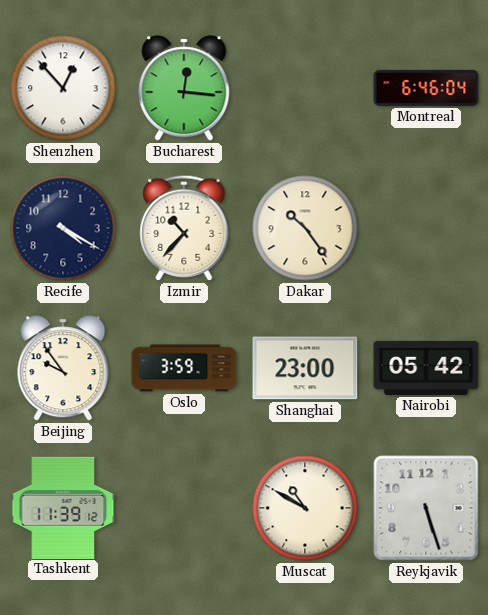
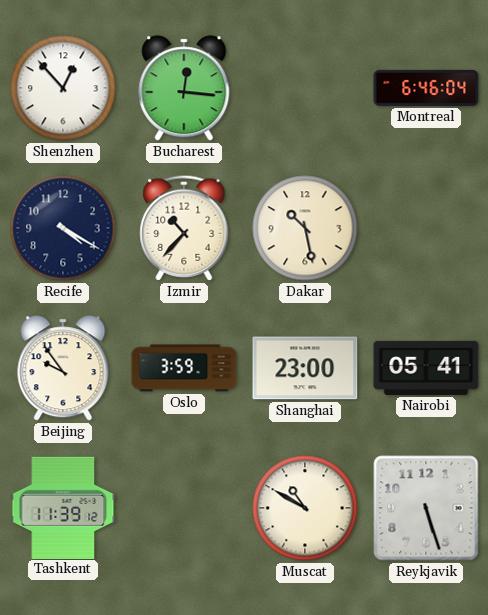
Dakar: 10:24 -> 10:28 (305, 228)
Nairobi: 05:42 -> 05:41 (426, 368)
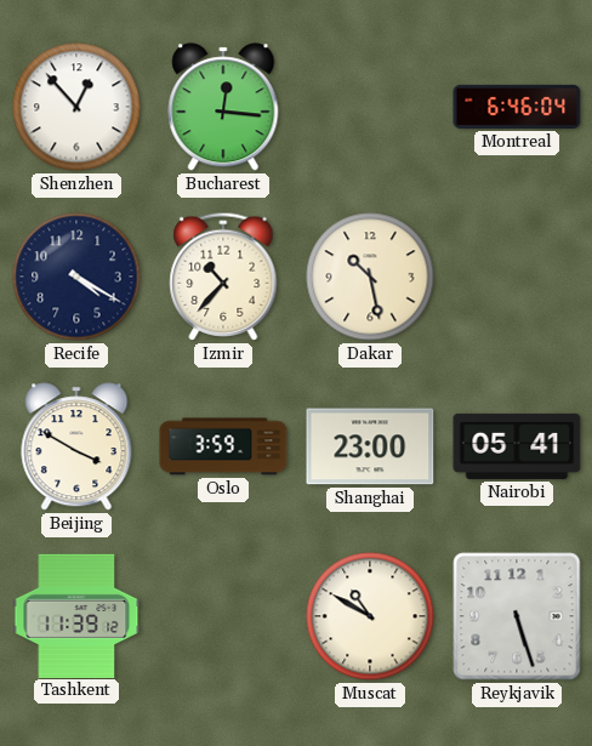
Beijing: 9:54 -> 3:50 (76, 446)
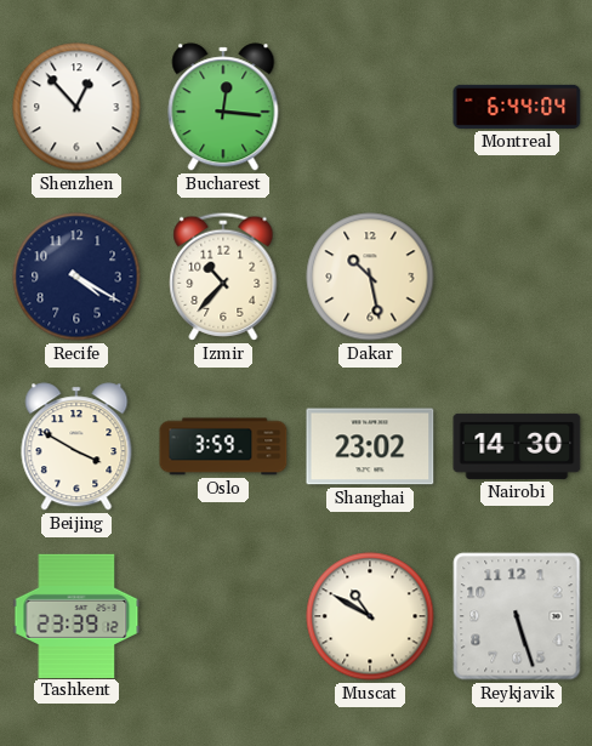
Montreal: 6:46 -> 6:44 (517, 107)
Shanghai: 23:00 -> 23:02 (370, 446)
Nairobi: 05:41 -> 14:30 (517, 446)
Tashkent: 11:39 -> 23:39 (76, 615)
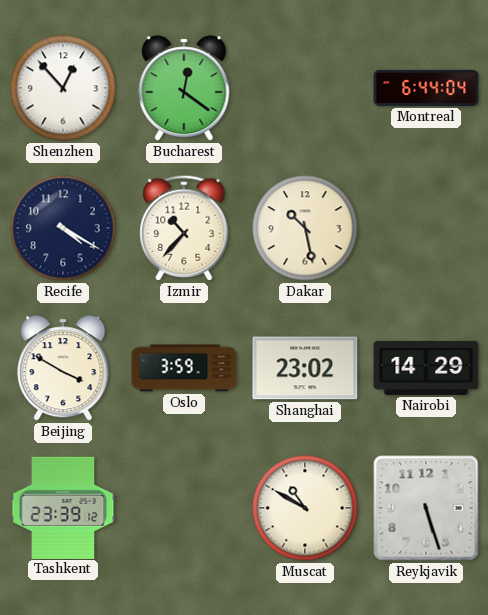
Bucharest: 12:16 -> 12:21 (184, 88)
Nairobi: 14:30 -> 14:29 (426, 368)
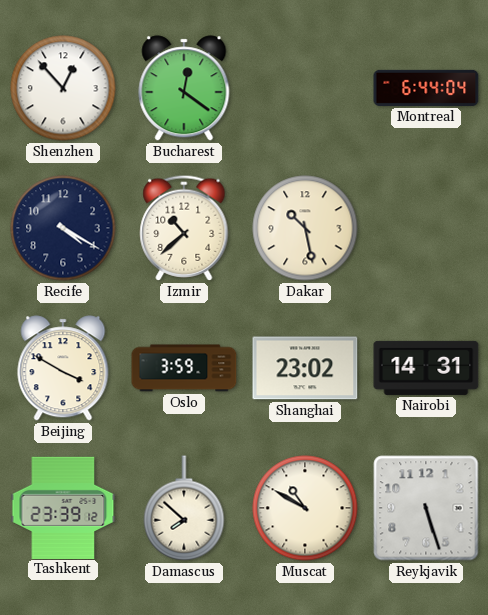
Izmir: 10:37 -> 10:38 (184, 228)
Nairobi: 14:29 -> 14:31 (426, 368)
Damascus: none -> 7:52 (184, 508)
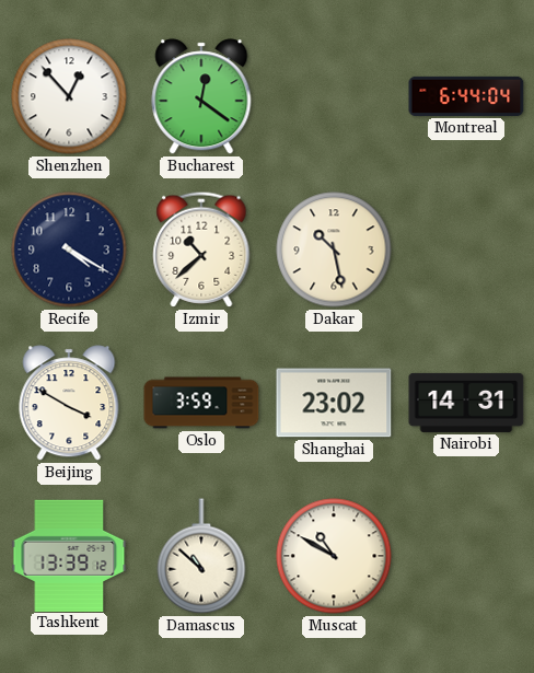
Tashkent: 23:39 -> 13:39 (69, 555)
Damascus: 7:52 -> 10:52 (201, 556)
Reykjavik: 5:27 -> none (426, 508)
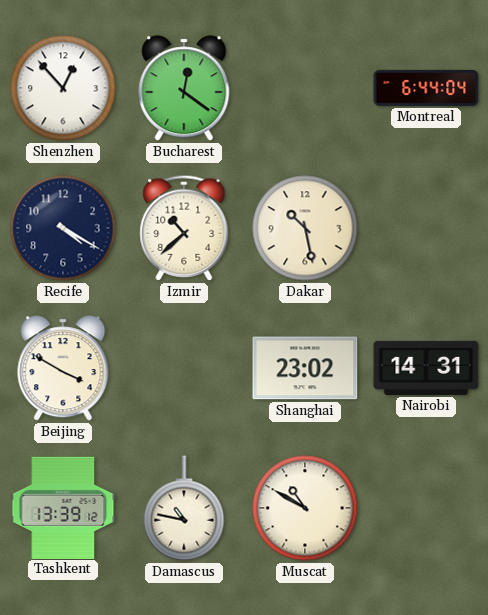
Oslo: 3:59 -> none (201, 403)
Damascus: 10:52 -> 10:47 (184, 508)
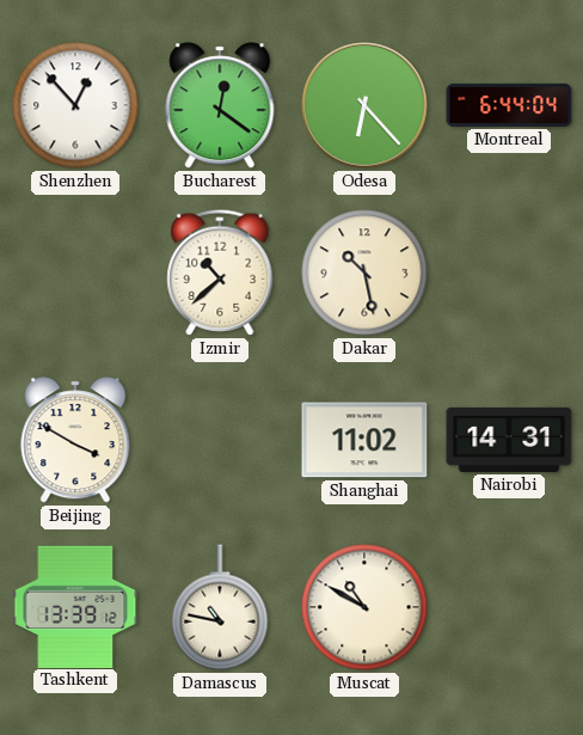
Odesa: none -> 6:23 (364, 105)
Recife: 4:20 -> none (63, 228)
Shanghai: 23:02 -> 11:02 (364, 440)
